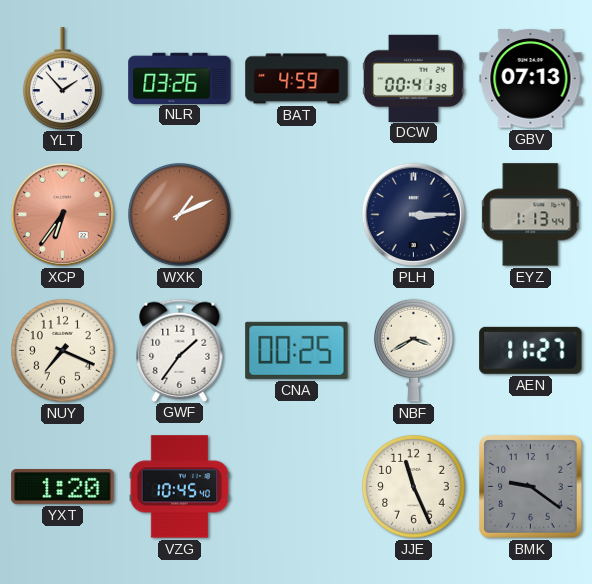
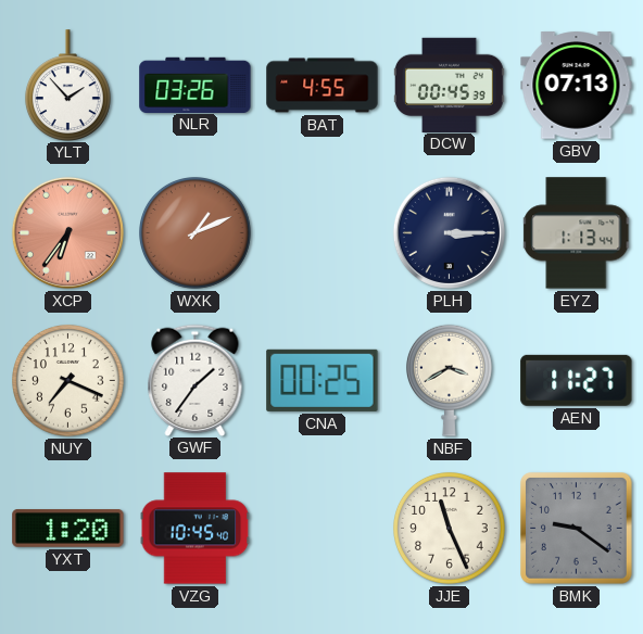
BAT: 4:59 -> 4:55 (323, 86)
DCW: 00:41 -> 00:45 (449, 85)
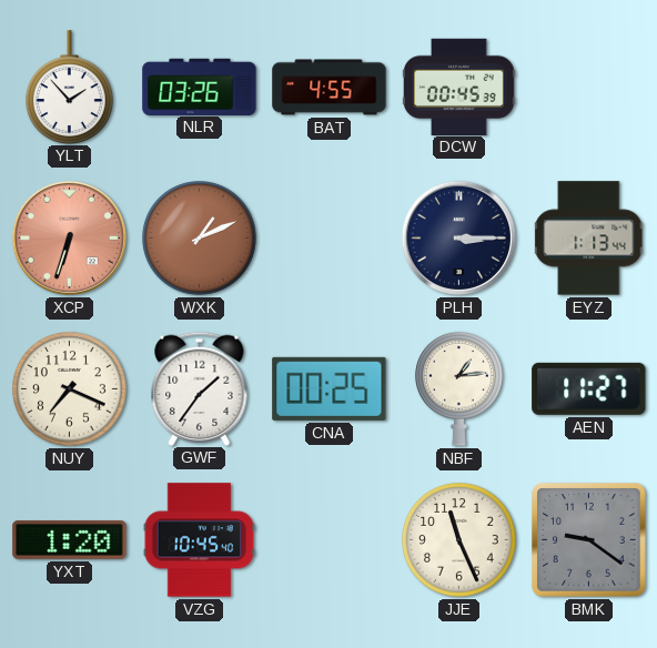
GBV: 07:13 -> none (577, 86)
XCP: 6:36 -> 6:33 (69, 237)
NBF: 3:40 -> 1:14 (458, 388)
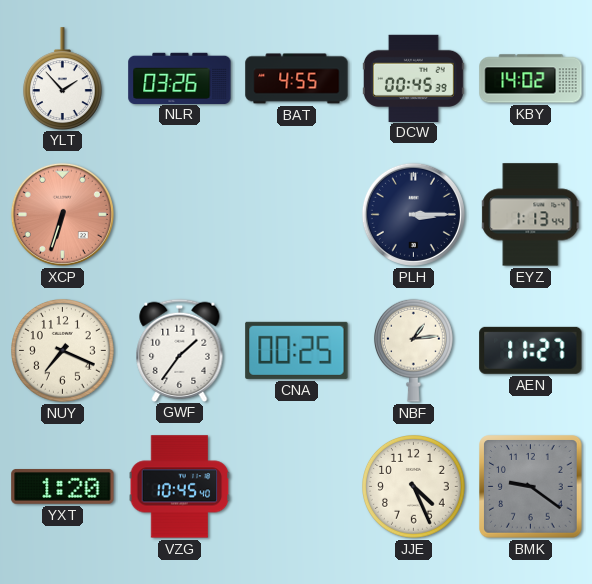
KBY: none -> 14:02 (531, 79)
WXK: 1:11 -> none (200, 239)
JJE: 11:26 -> 4:26 (414, 487)
